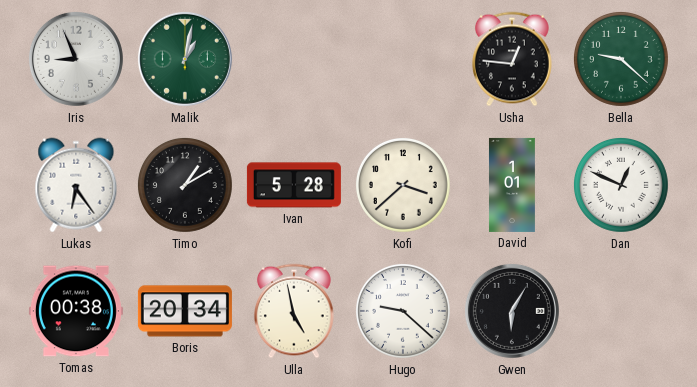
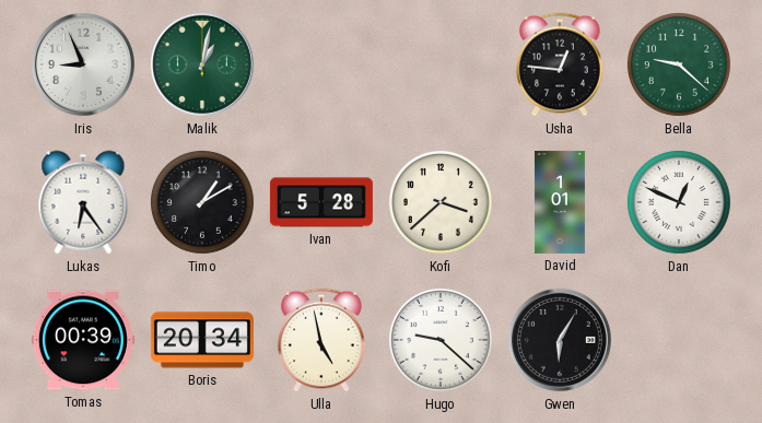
Tomas: 00:38 -> 00:39 (83, 340)
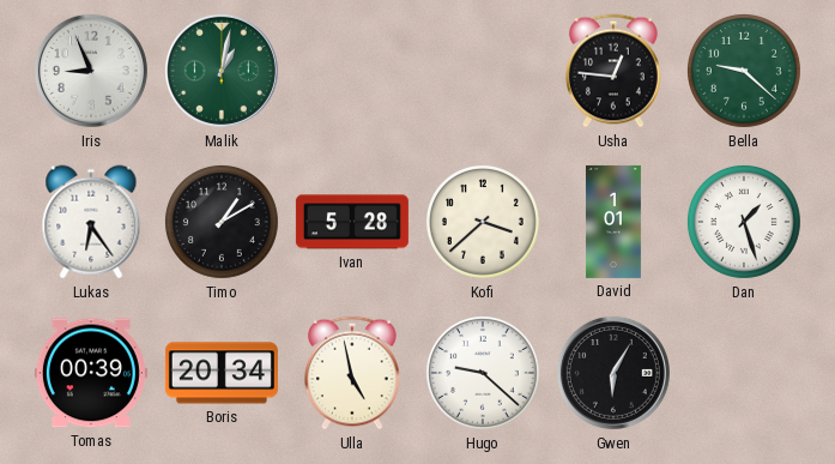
Dan: 12:49 -> 1:27 (744, 222)
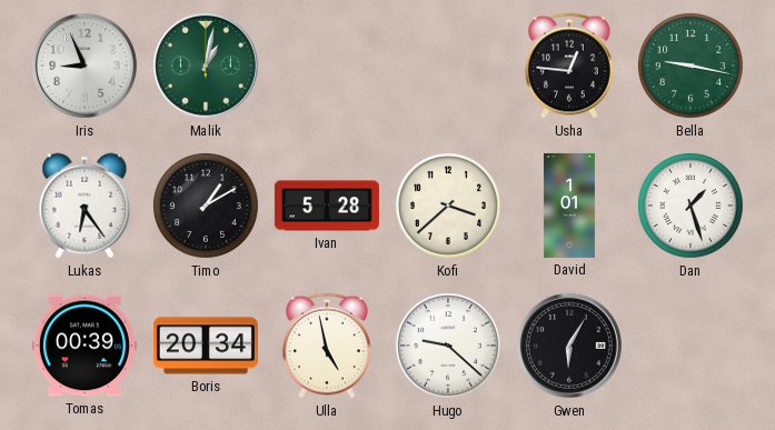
Bella: 9:22 -> 9:17 (690, 66)
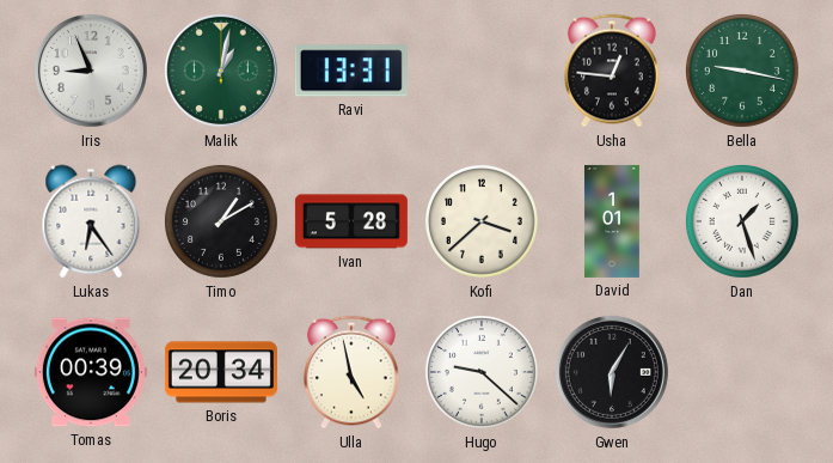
Ravi: none -> 13:31 (351, 71)
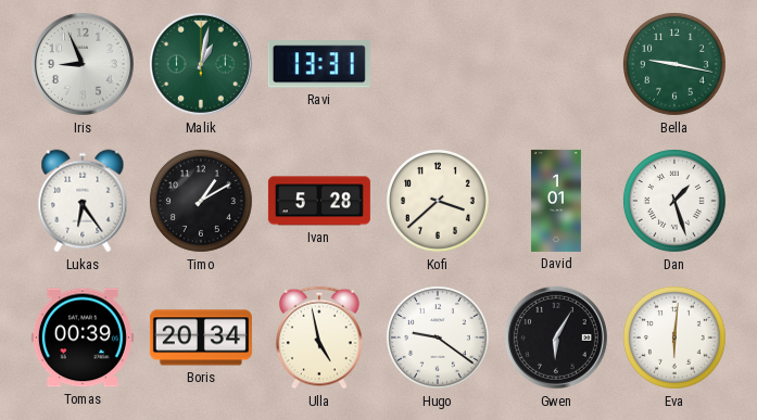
Usha: 12:46 -> none (612, 71)
Hugo: 9:22 -> 9:21 (438, 338)
Eva: none -> 6:01 (674, 338)
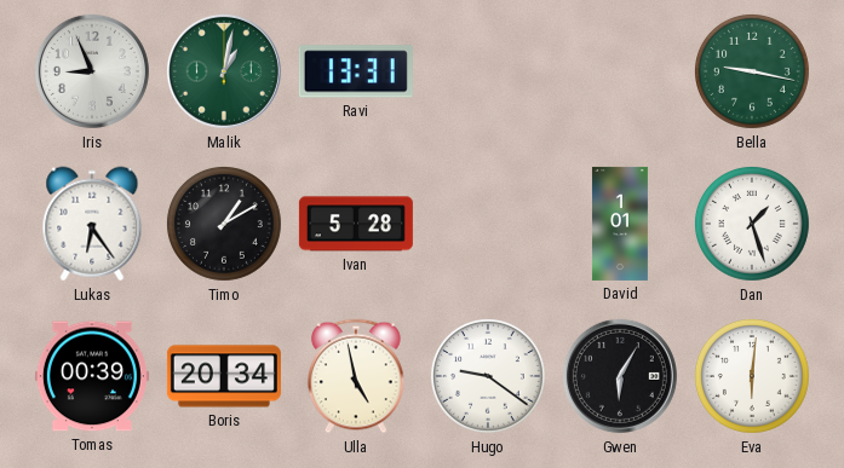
Kofi: 3:38 -> none (438, 201)
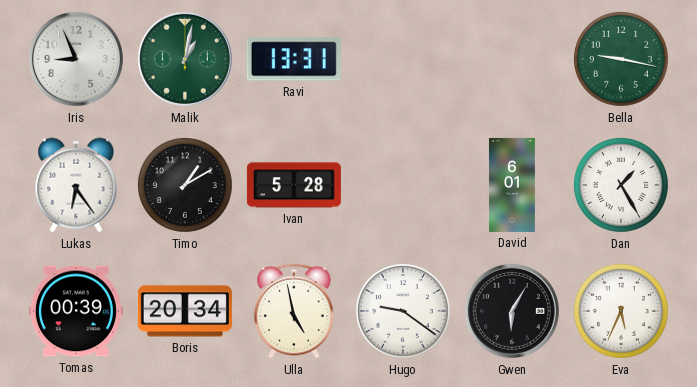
David: 1:01 -> 6:01 (512, 185)
Dan: 1:27 -> 1:25 (621, 185)
Eva: 6:01 -> 5:34 (621, 311)
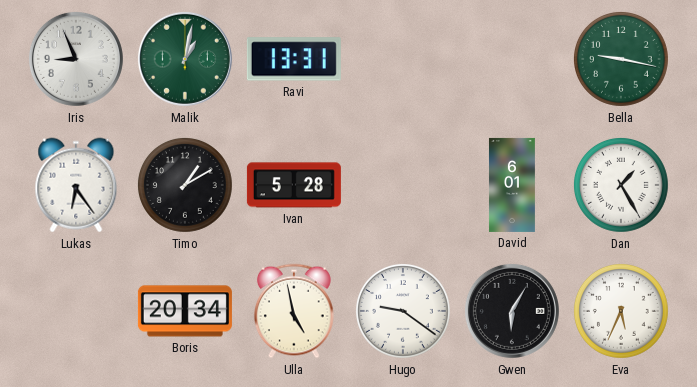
Tomas: 00:39 -> none (76, 311)
